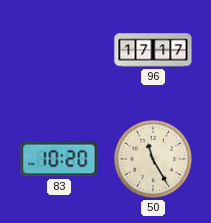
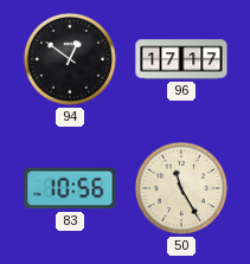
94: none -> 12:51 (70, 59)
83: 10:20 -> 10:56 (70, 188)
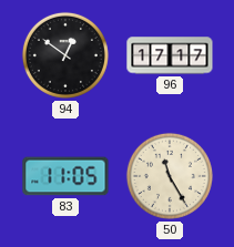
83: 10:56 -> 11:05 (65, 176)
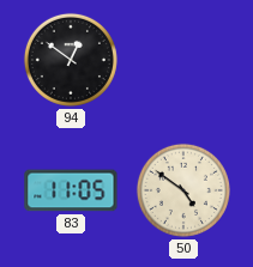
96: 17:17 -> none (170, 55)
50: 11:25 -> 4:51 (183, 190)
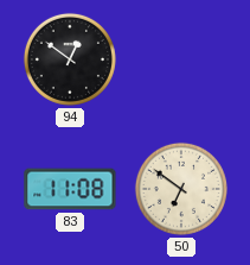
83: 11:05 -> 11:08 (70, 189)
50: 4:51 -> 6:51 (181, 189)
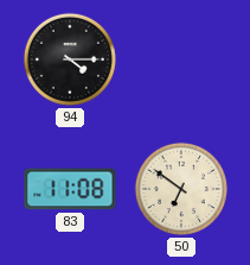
94: 12:51 -> 4:15 (70, 59)
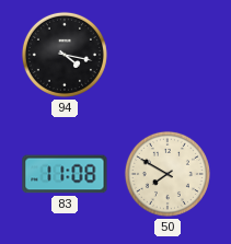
94: 4:15 -> 4:17 (65, 55)
50: 6:51 -> 7:50 (168, 174)
